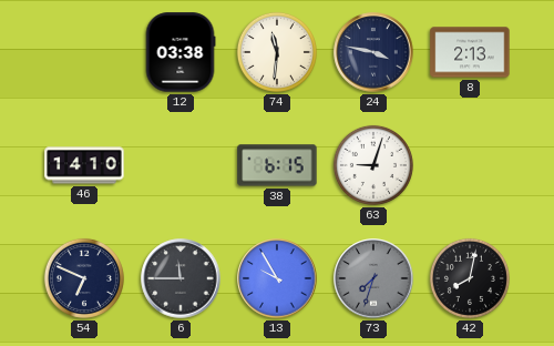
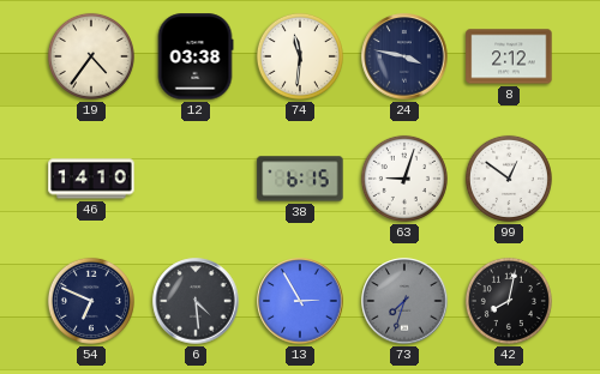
19: none -> 4:36 (91, 56)
8: 2:13 -> 2:12 (509, 56)
99: none -> 12:51 (509, 179)
6: 11:45 -> 4:29 (196, 301)
13: 9:55 -> 2:55 (300, 301)
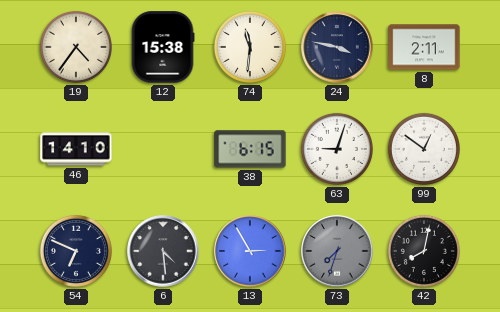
12: 03:38 -> 15:38 (163, 47)
8: 2:12 -> 2:11 (424, 47)
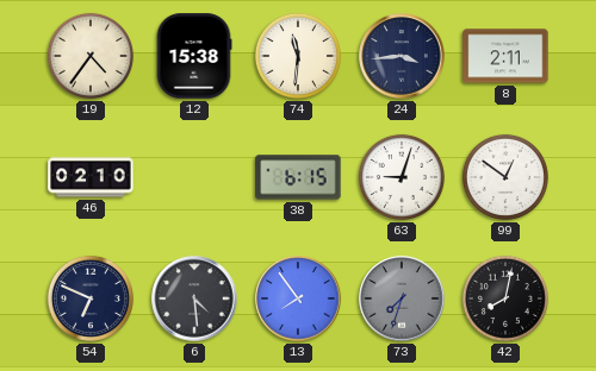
24: 3:47 -> 3:44 (402, 56)
46: 14:10 -> 02:10 (91, 177)
13: 2:55 -> 7:54 (298, 298)
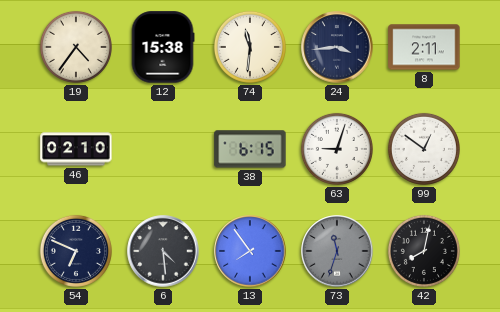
73: 7:33 -> 11:33 (337, 251)
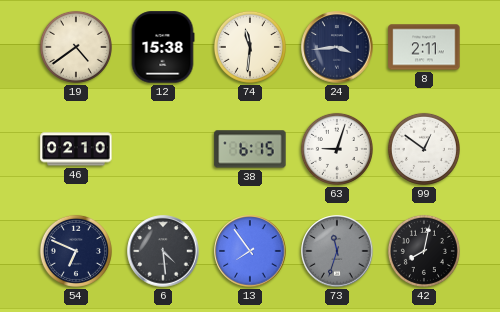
19: 4:36 -> 4:39 (76, 47)
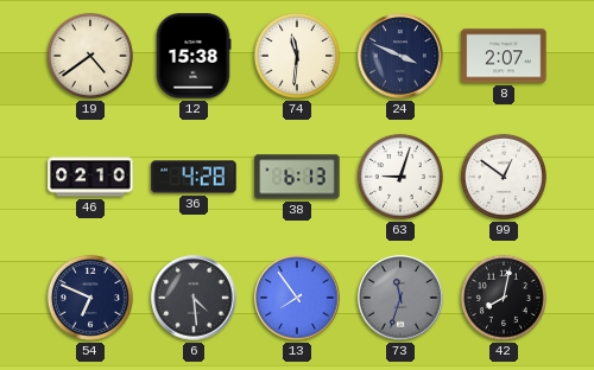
24: 3:44 -> 3:49 (400, 56)
8: 2:11 -> 2:07 (504, 56)
36: none -> 4:28 (194, 177)
38: 6:15 -> 6:13 (297, 177)
